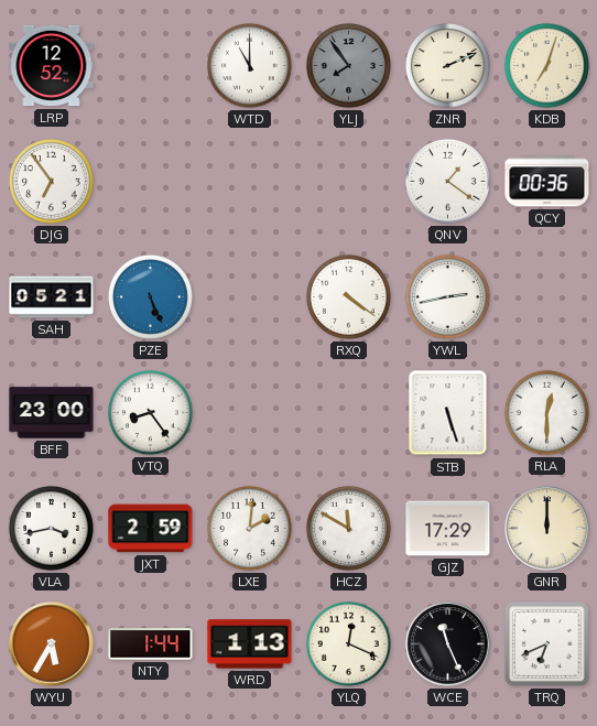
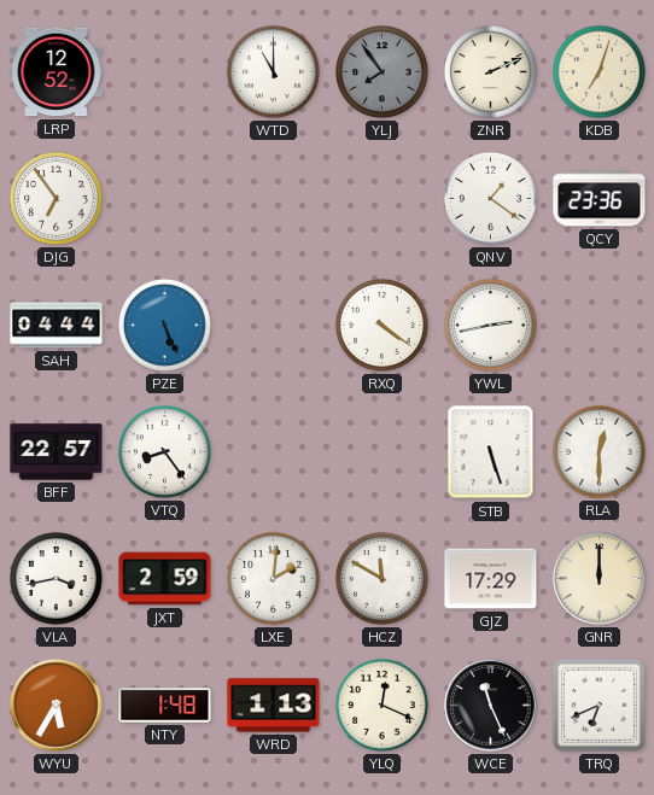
QCY: 00:36 -> 23:36 (600, 199)
SAH: 05:21 -> 04:44 (57, 326)
BFF: 23:00 -> 22:57 (57, 452)
NTY: 1:44 -> 1:48 (165, 706)
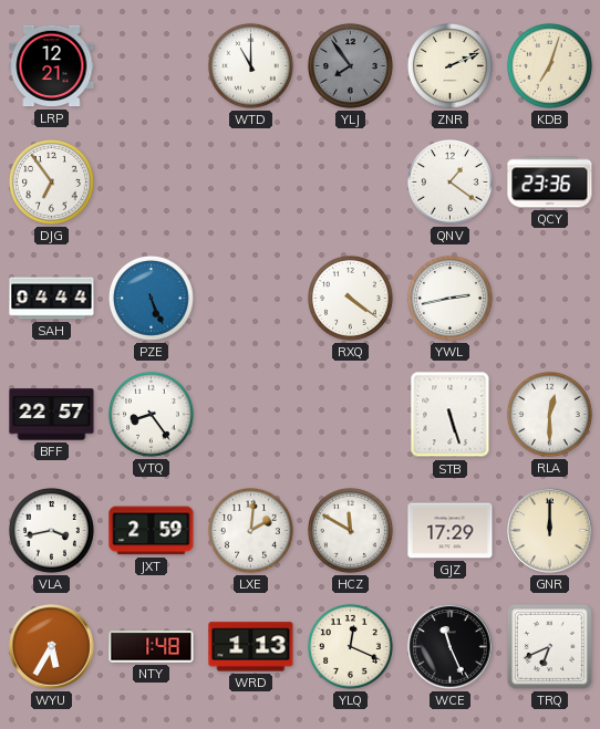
LRP: 12:52 -> 12:21 (52, 66)
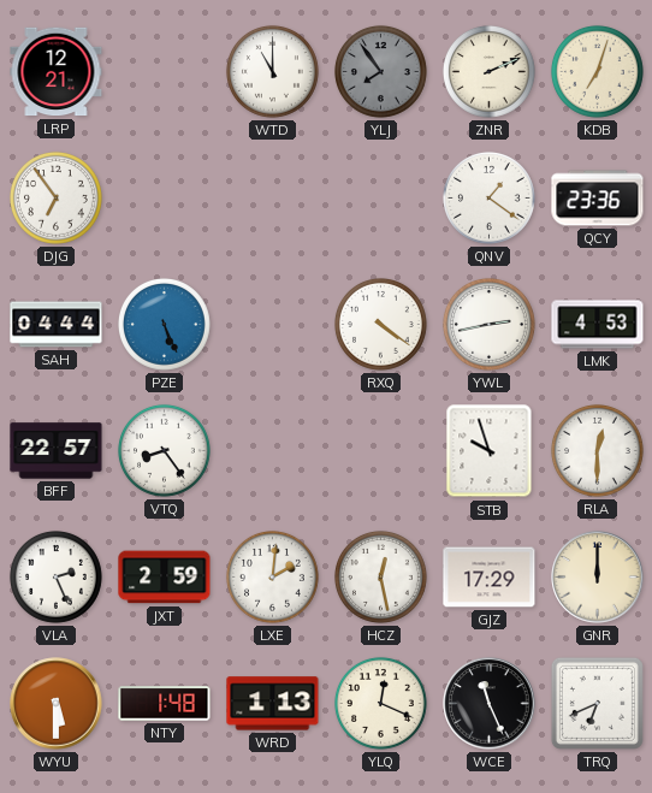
LMK: none -> 4:53 (598, 325)
STB: 5:27 -> 9:57 (490, 451)
VLA: 3:43 -> 2:26 (55, 576)
HCZ: 11:50 -> 12:28 (380, 576)
WYU: 5:35 -> 5:30 (57, 704)
